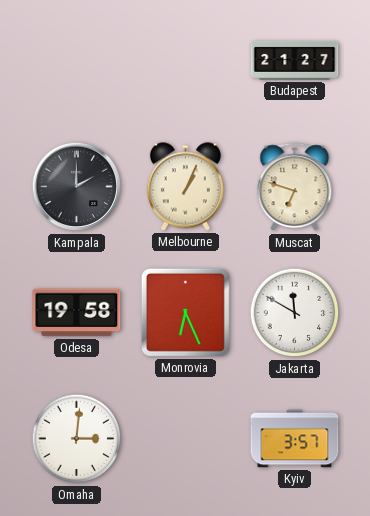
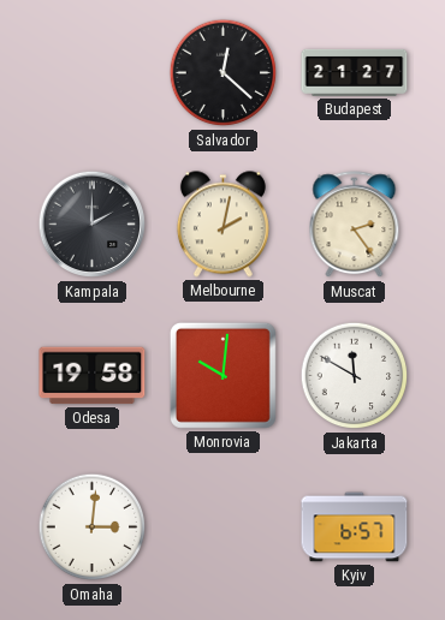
Salvador: none -> 12:22 (224, 73)
Melbourne: 1:04 -> 2:02 (222, 225)
Muscat: 6:48 -> 2:24 (355, 225)
Monrovia: 6:26 -> 10:01 (222, 375)
Kyiv: 3:57 -> 6:57 (355, 527)
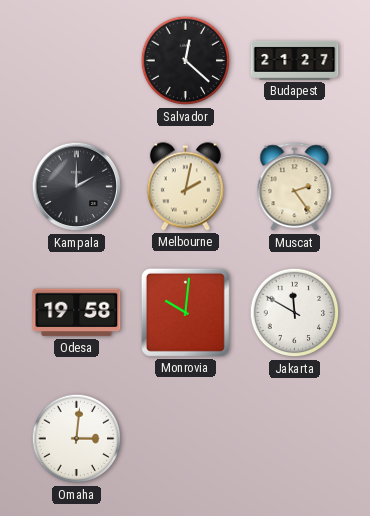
Kyiv: 6:57 -> none (355, 527)
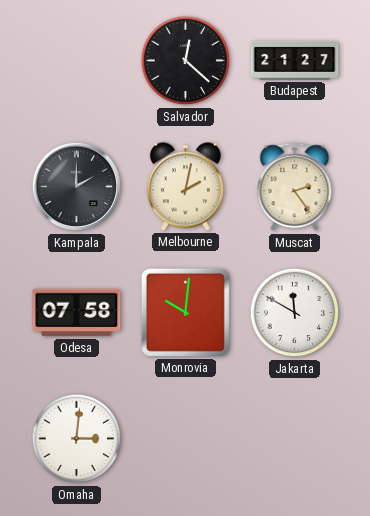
Odesa: 19:58 -> 07:58 (77, 313)
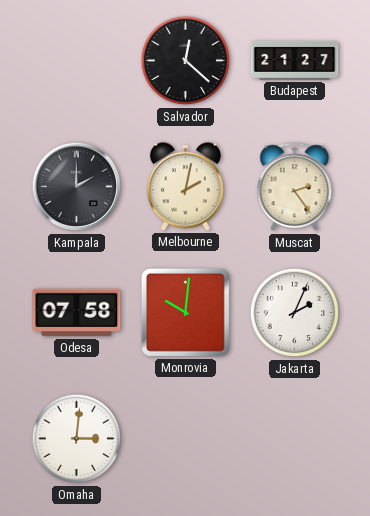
Jakarta: 11:50 -> 2:04 (295, 313)
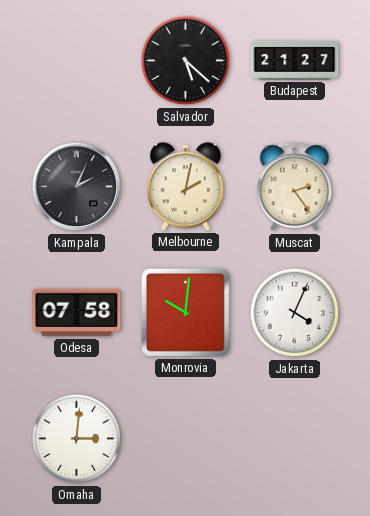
Salvador: 12:22 -> 5:22 (186, 61)
Kampala: 2:00 -> 2:04 (77, 187)
Jakarta: 2:04 -> 4:04 (295, 313)
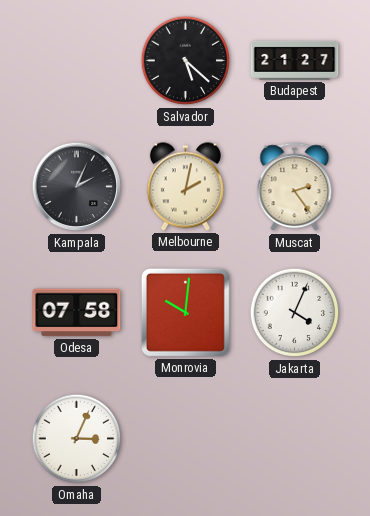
Omaha: 3:01 -> 3:04 (77, 439)
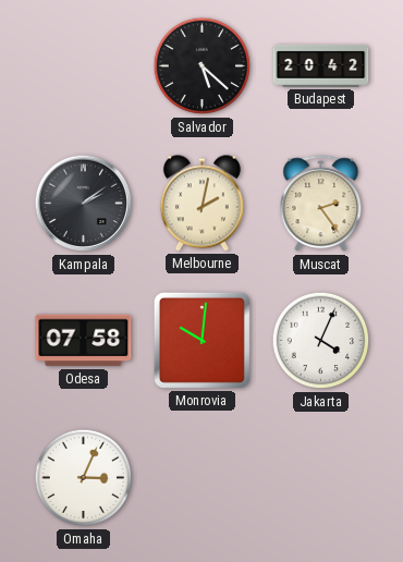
Budapest: 21:27 -> 20:42 (321, 65)
Kampala: 2:04 -> 2:09 (84, 204)
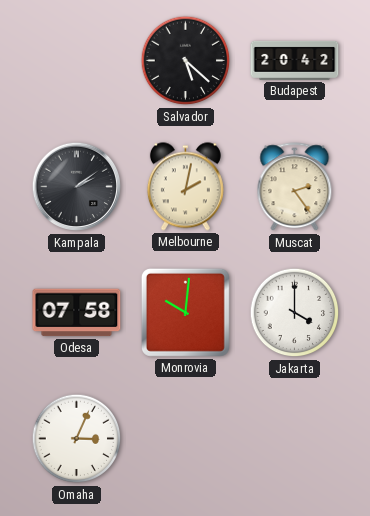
Jakarta: 4:04 -> 4:00 (295, 313)
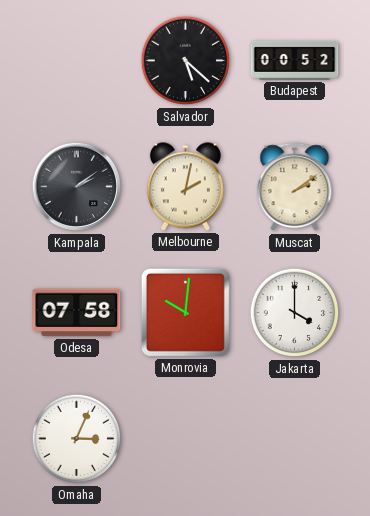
Budapest: 20:42 -> 00:52 (295, 60)
Muscat: 2:24 -> 2:09 (295, 187)
